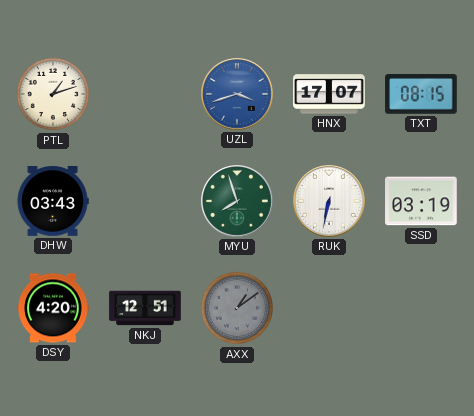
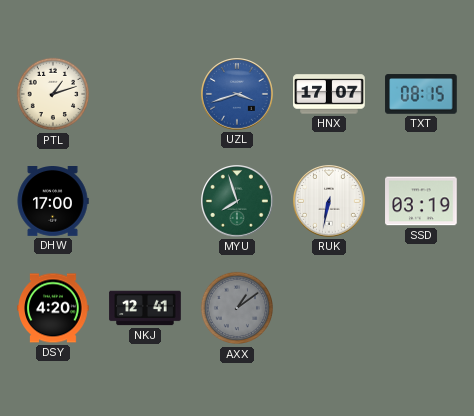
DHW: 03:43 -> 17:00 (53, 202)
NKJ: 12:51 -> 12:41 (145, 308)
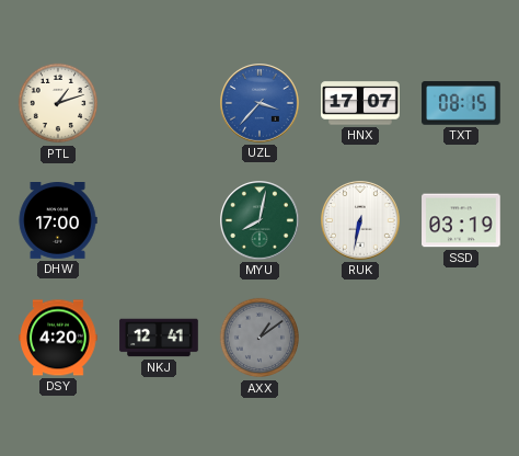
UZL: 3:42 -> 3:37 (259, 103)
MYU: 7:57 -> 8:02 (259, 220)
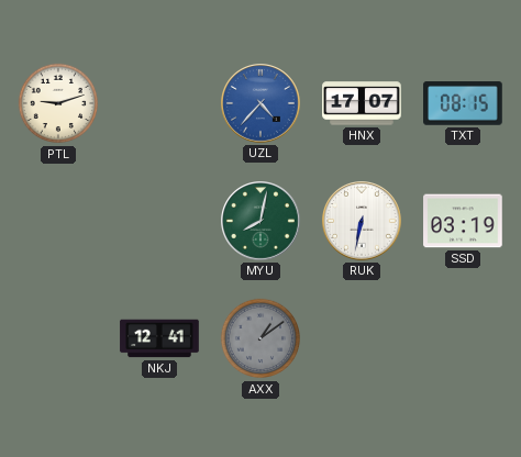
PTL: 1:12 -> 9:12 (58, 103)
UZL: 3:37 -> 4:37 (260, 103)
DHW: 17:00 -> none (58, 221)
DSY: 4:20 -> none (58, 338)
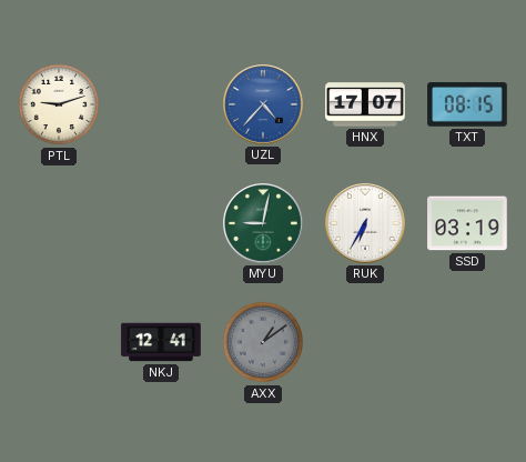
MYU: 8:02 -> 9:02 (263, 223)
RUK: 6:32 -> 6:35 (365, 223)
